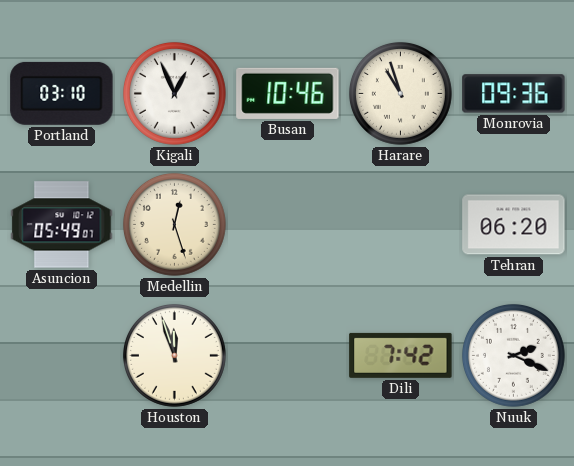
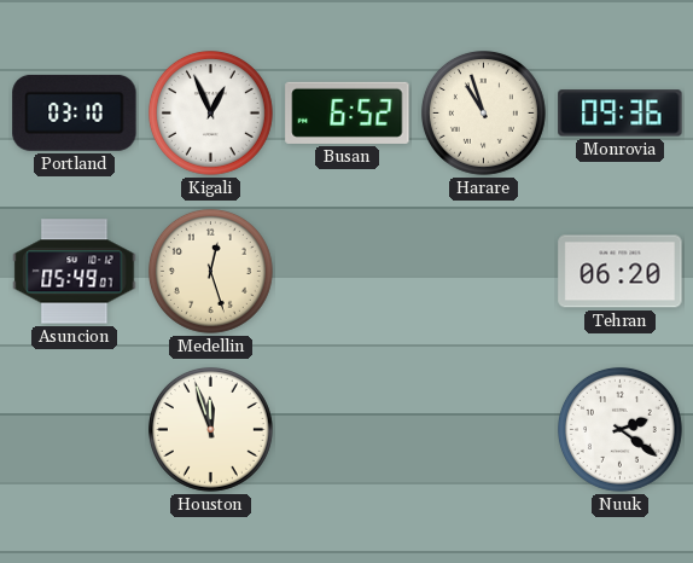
Busan: 10:46 -> 6:52 (348, 112)
Dili: 7:42 -> none (401, 355)
Nuuk: 2:19 -> 2:21 (619, 429)
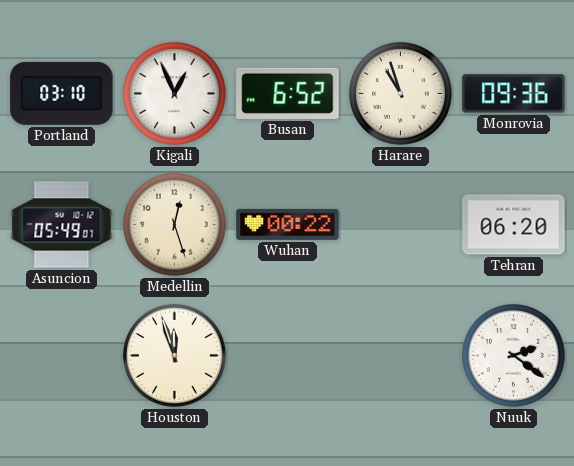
Wuhan: none -> 00:22 (288, 224)
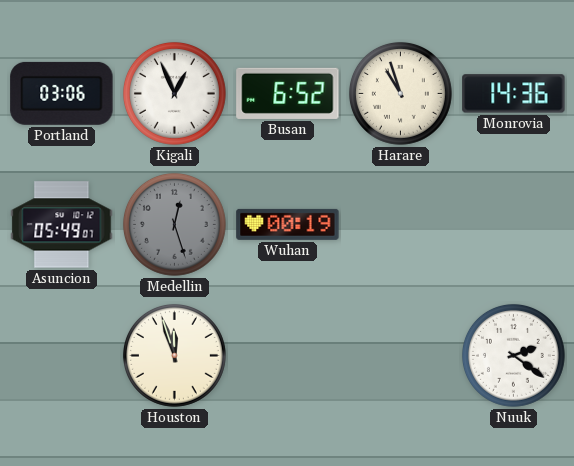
Portland: 03:10 -> 03:06 (62, 93)
Monrovia: 09:36 -> 14:36 (514, 94)
Medellin dial: cream -> grey (174, 224)
Wuhan: 00:22 -> 00:19 (288, 224)
Tehran: 06:20 -> none (514, 225)
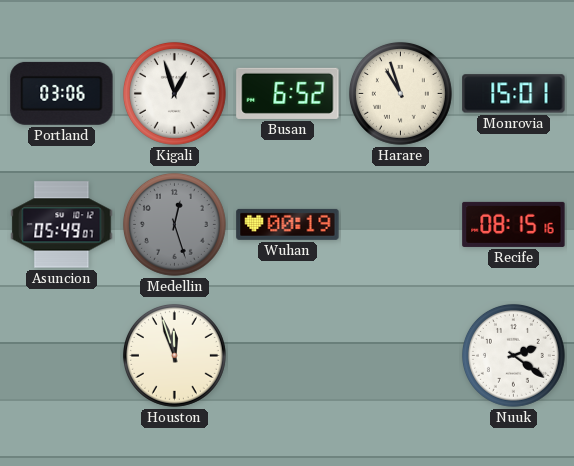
Kigali: 12:56 -> 12:57 (174, 93)
Monrovia: 14:36 -> 15:01 (514, 94)
Recife: none -> 08:15 (514, 224)
